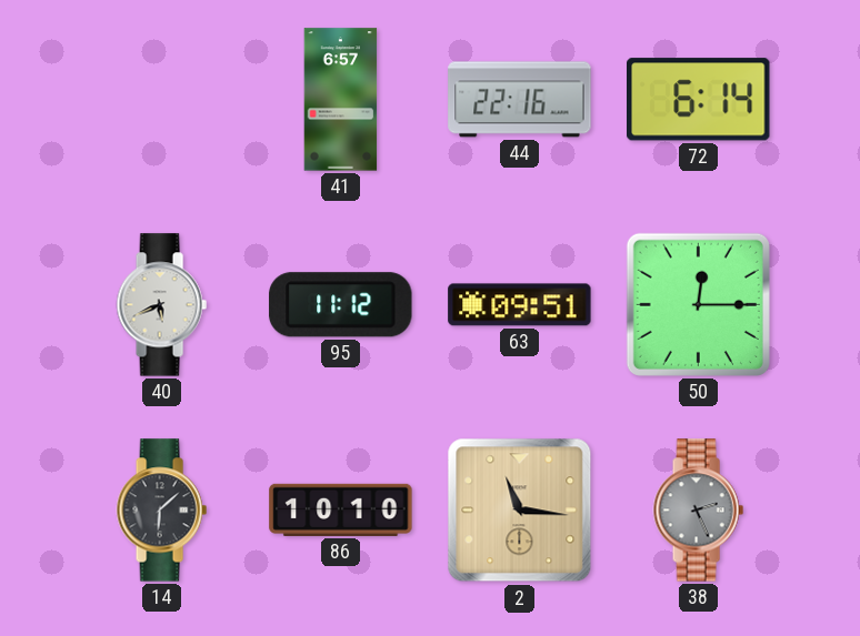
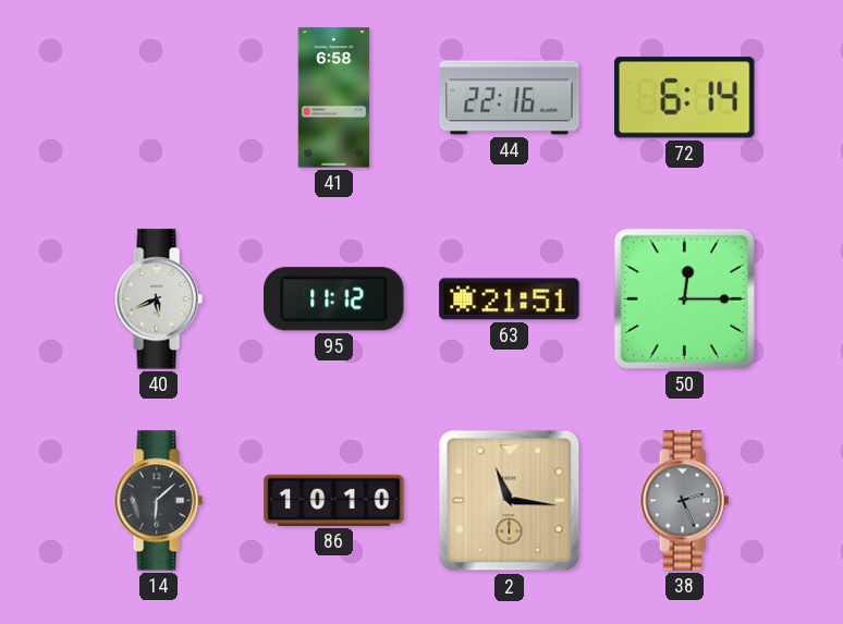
41: 6:57 -> 6:58 (334, 98)
63: 09:51 -> 21:51 (510, 299)
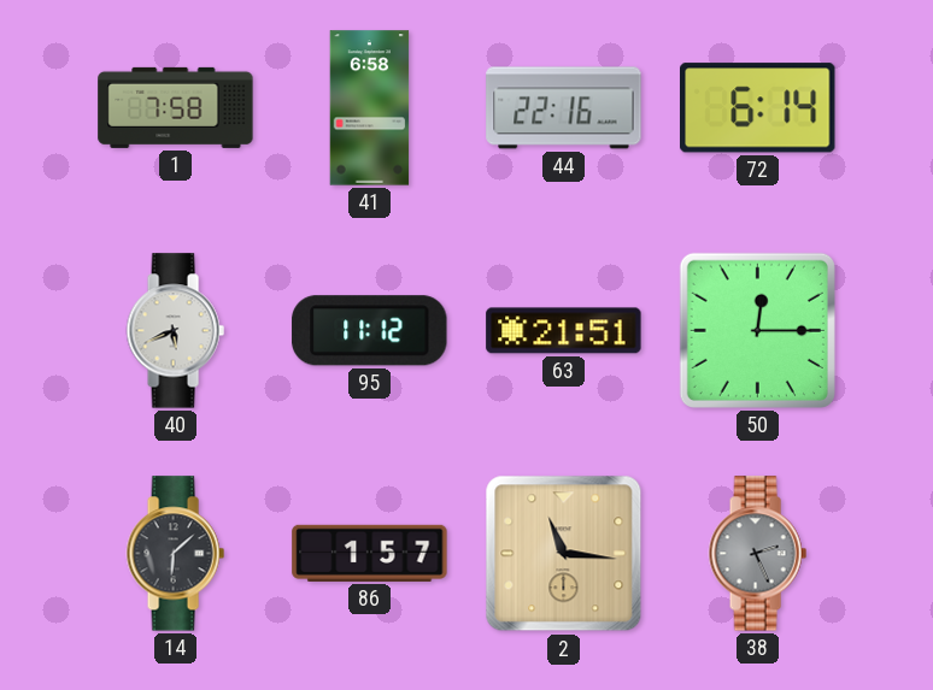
1: none -> 7:58 (176, 107)
86: 10:10 -> 1:57 (370, 553)
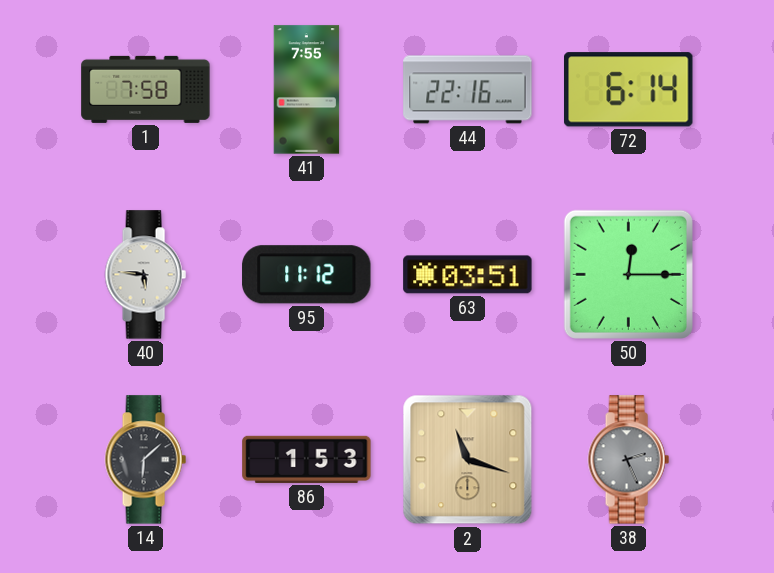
41: 6:58 -> 7:55 (307, 90)
40: 5:41 -> 5:46 (145, 275)
63: 21:51 -> 03:51 (468, 275)
86: 1:57 -> 1:53 (307, 459)
2: 11:16 -> 11:18 (468, 460)
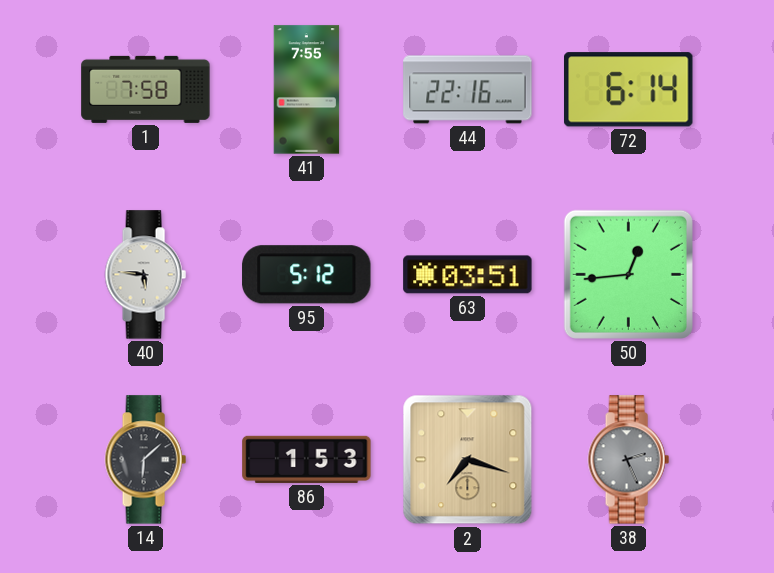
95: 11:12 -> 5:12 (307, 275)
50: 12:15 -> 12:44 (628, 274)
2: 11:18 -> 7:18 (468, 460)
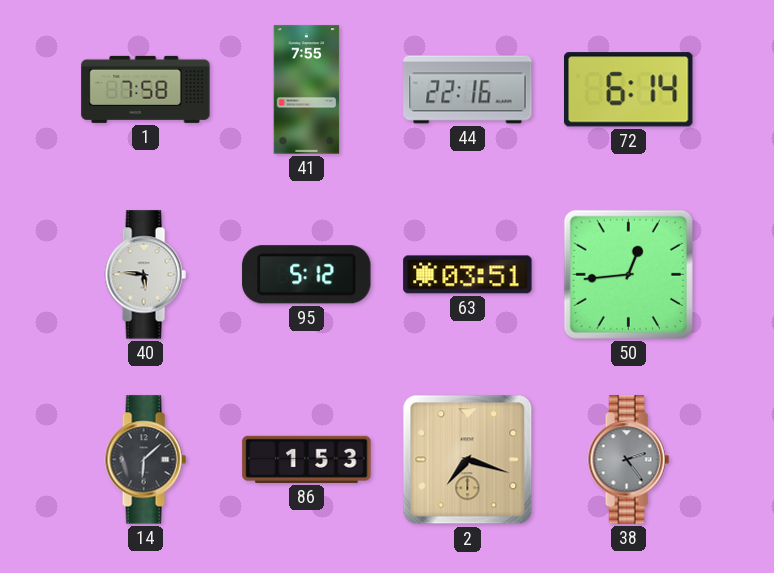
38: 2:26 -> 2:24 (628, 460)
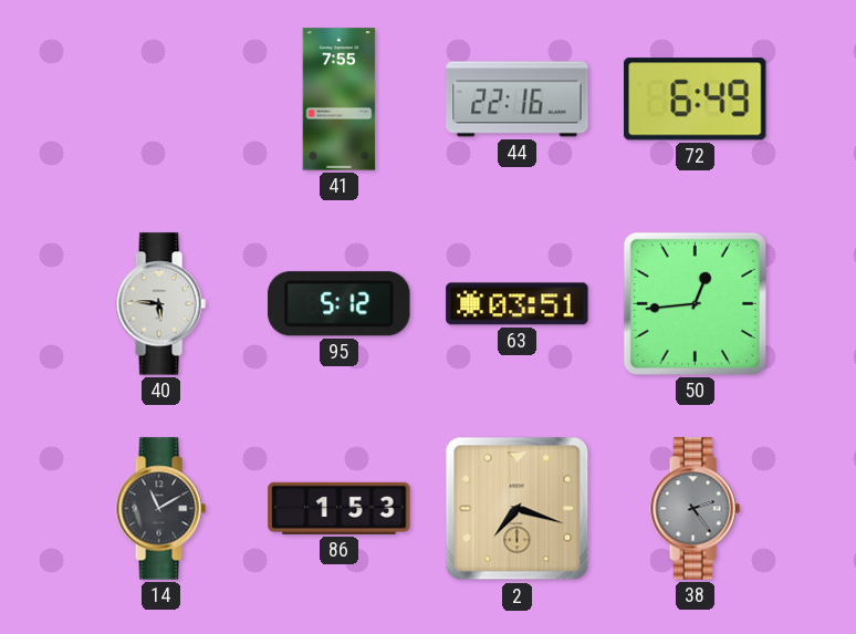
1: 7:58 -> none (146, 89)
72: 6:14 -> 6:49 (696, 100)
14: 6:08 -> 11:10 (160, 509)
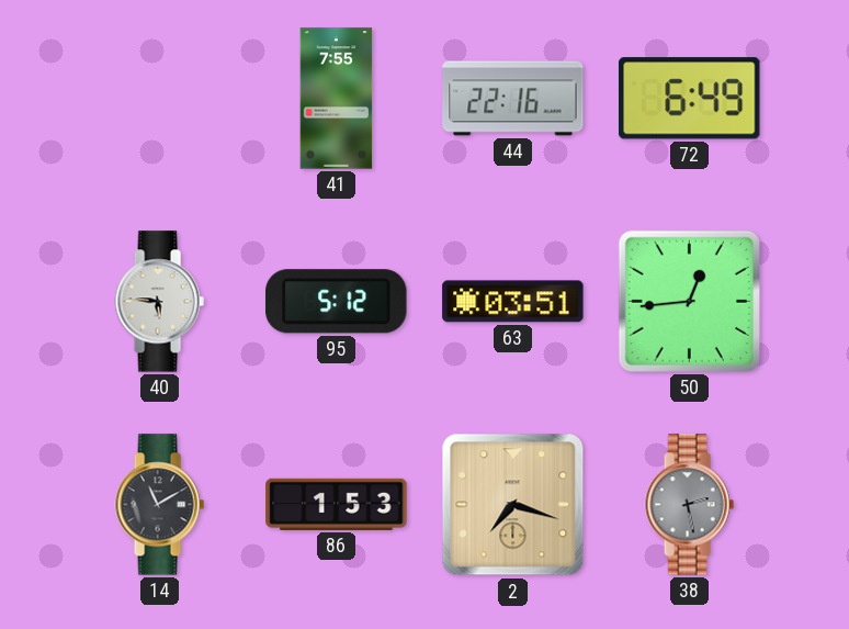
38: 2:24 -> 2:28 (689, 505)
